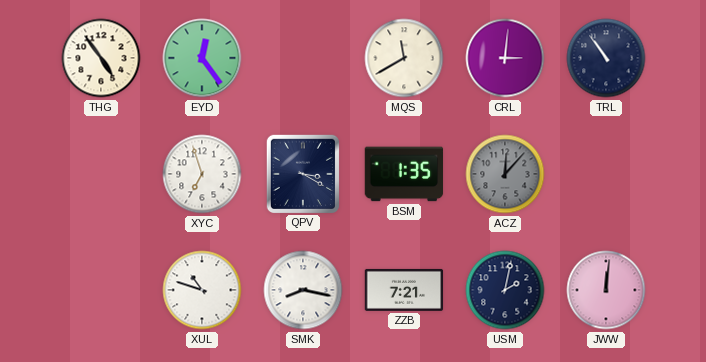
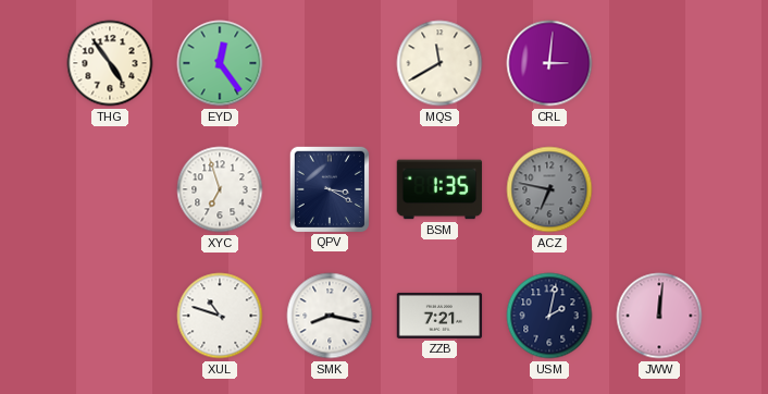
TRL: 10:54 -> none (606, 58)
ACZ: 12:07 -> 6:47 (549, 189)
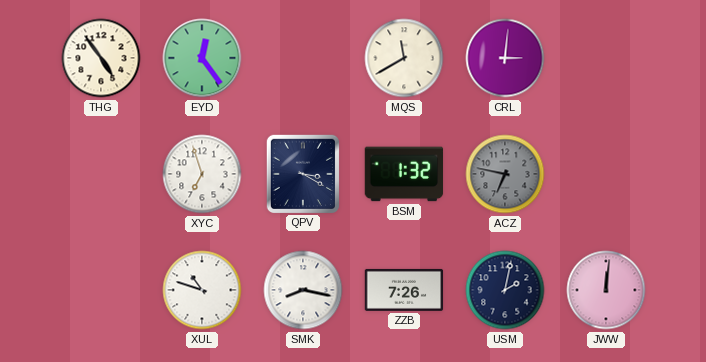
BSM: 1:35 -> 1:32 (404, 174)
ZZB: 7:21 -> 7:26 (404, 290)
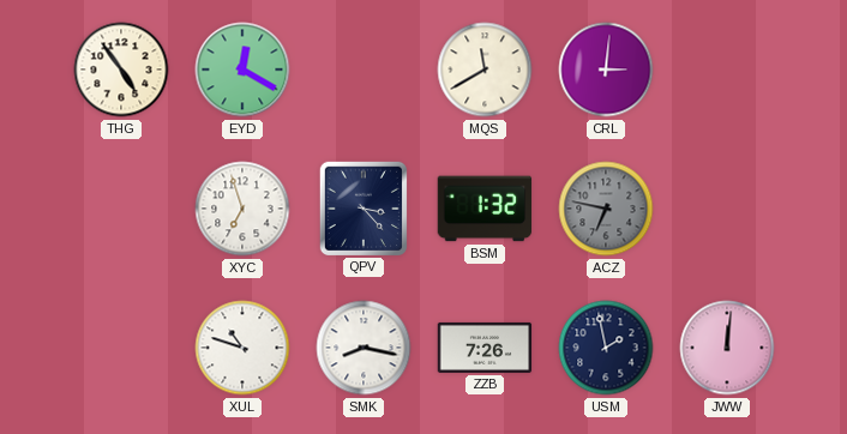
EYD: 12:24 -> 12:20 (242, 70)
QPV: 3:20 -> 3:23 (362, 207)
USM: 2:02 -> 1:58 (606, 348)
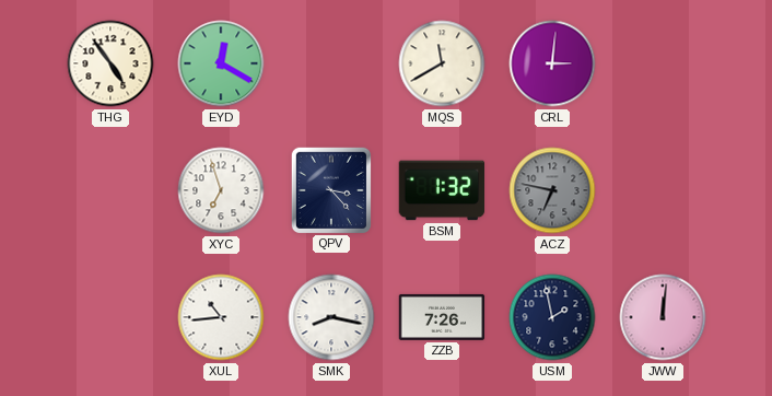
XUL: 10:48 -> 10:44 (221, 317)
